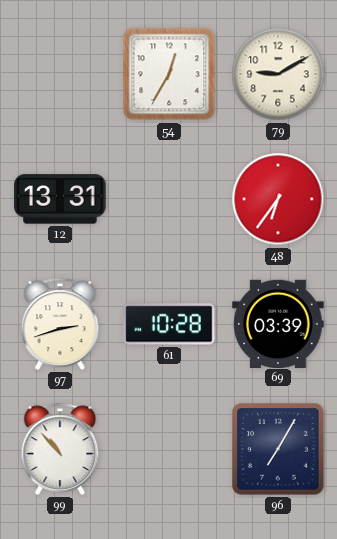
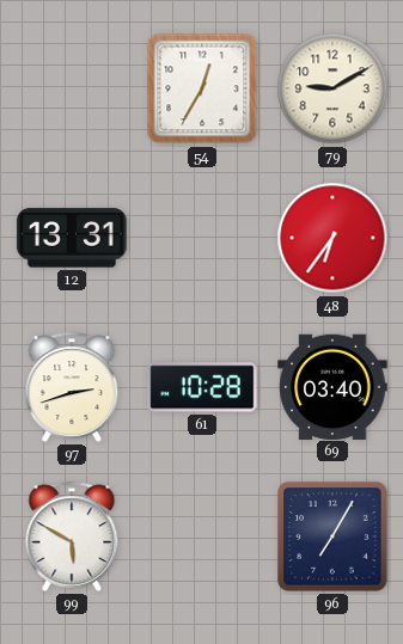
69: 03:39 -> 03:40 (332, 386)
99: 10:53 -> 5:50 (72, 536)
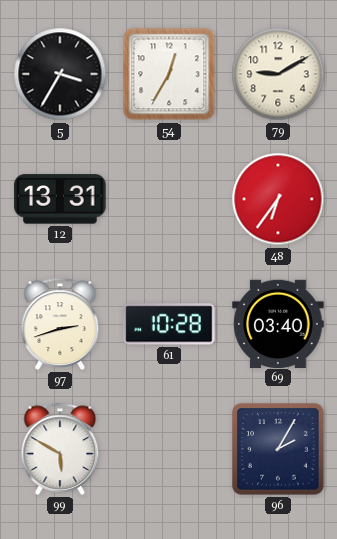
5: none -> 3:35 (60, 74)
96: 7:05 -> 2:05 (278, 449)
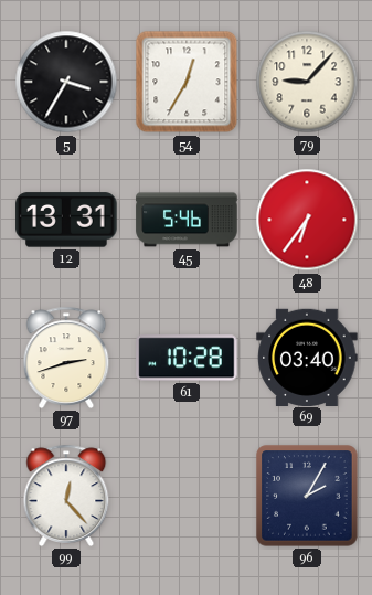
79: 9:10 -> 9:07 (307, 82)
45: none -> 5:46 (187, 220)
99: 5:50 -> 12:23 (66, 496)
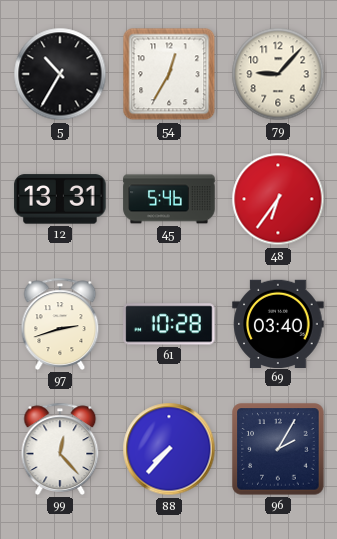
5: 3:35 -> 10:35 (60, 74)
88: none -> 7:37 (169, 449)
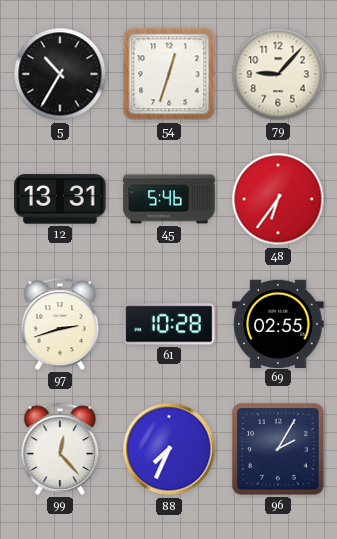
54: 12:35 -> 12:33 (169, 74)
69: 03:40 -> 02:55 (278, 323)
88: 7:37 -> 7:34 (169, 449)
